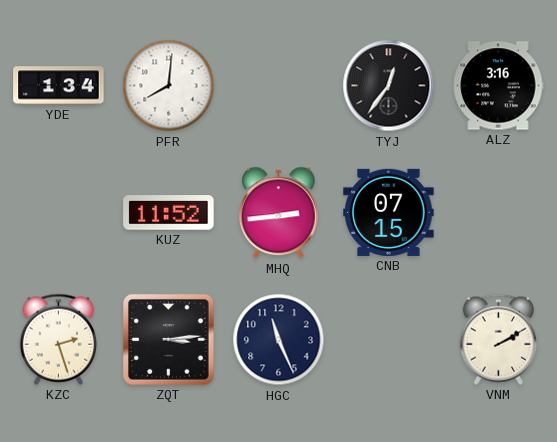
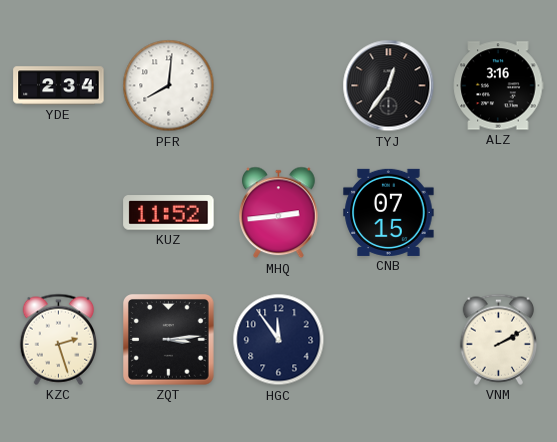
YDE: 1:34 -> 2:34 (59, 86)
HGC: 11:26 -> 11:54 (279, 340)
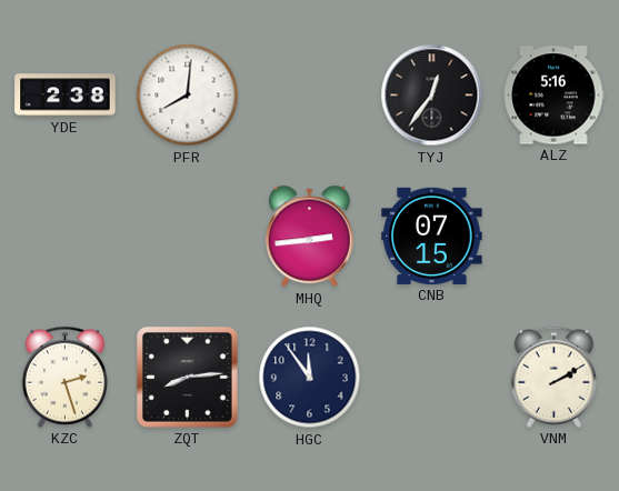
YDE: 2:34 -> 2:38 (66, 96)
ALZ: 3:16 -> 5:16 (553, 96)
KUZ: 11:52 -> none (169, 213)
ZQT: 3:14 -> 8:14 (188, 378)
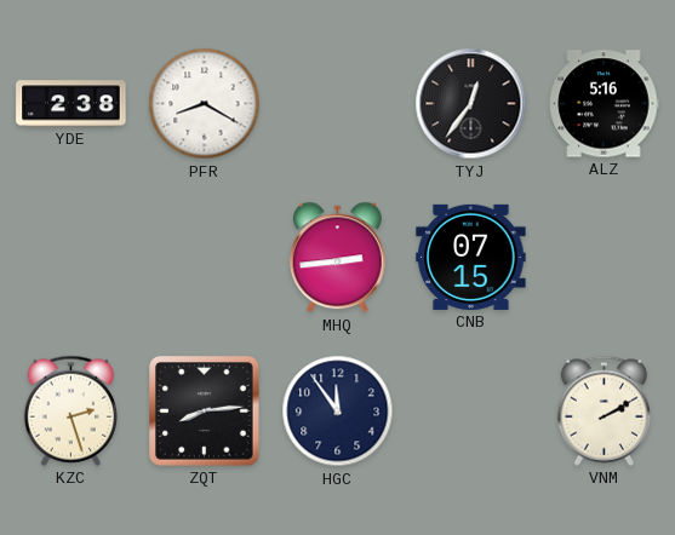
PFR: 8:01 -> 8:20 (205, 104)
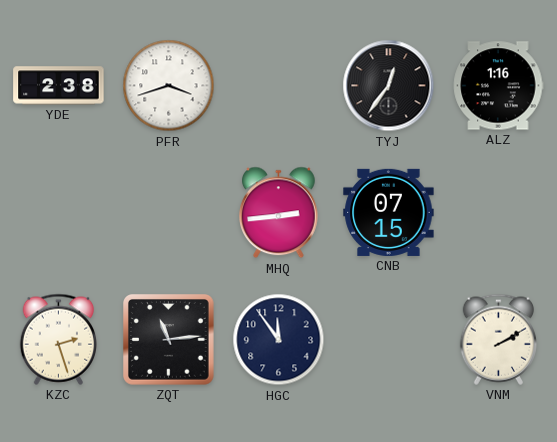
PFR: 8:20 -> 3:42 (169, 86)
ALZ: 5:16 -> 1:16 (498, 86)
ZQT: 8:14 -> 11:14 (169, 340)
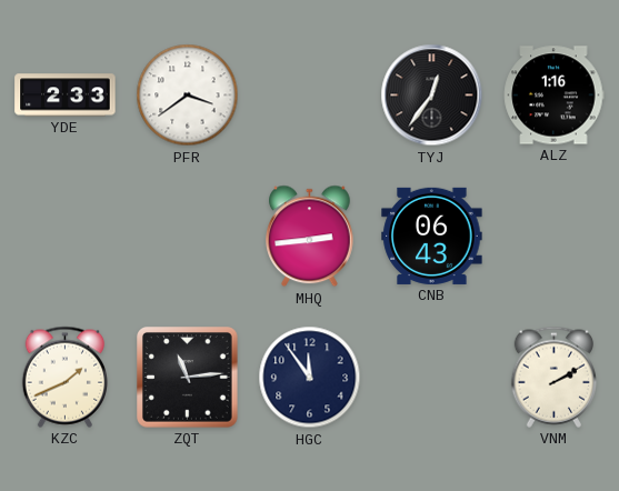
YDE: 2:38 -> 2:33 (66, 96)
PFR: 3:42 -> 3:39 (188, 96)
CNB: 07:15 -> 06:43 (432, 236)
KZC: 2:27 -> 1:41 (64, 377)
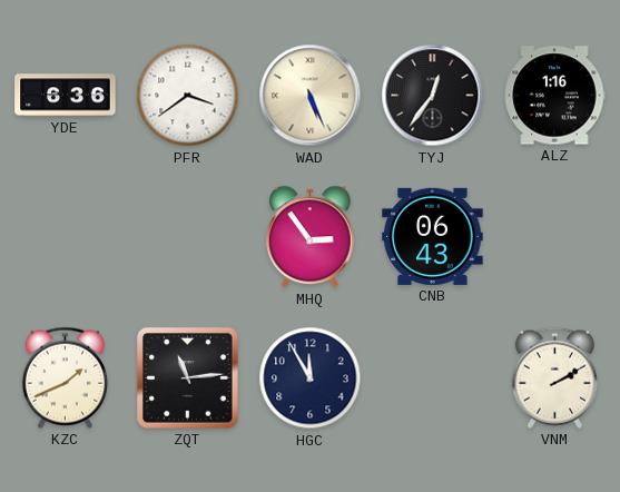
YDE: 2:33 -> 6:36 (66, 96)
WAD: none -> 5:26 (311, 96)
MHQ: 2:44 -> 2:54 (311, 237)
HGC: 11:54 -> 11:55 (311, 378)
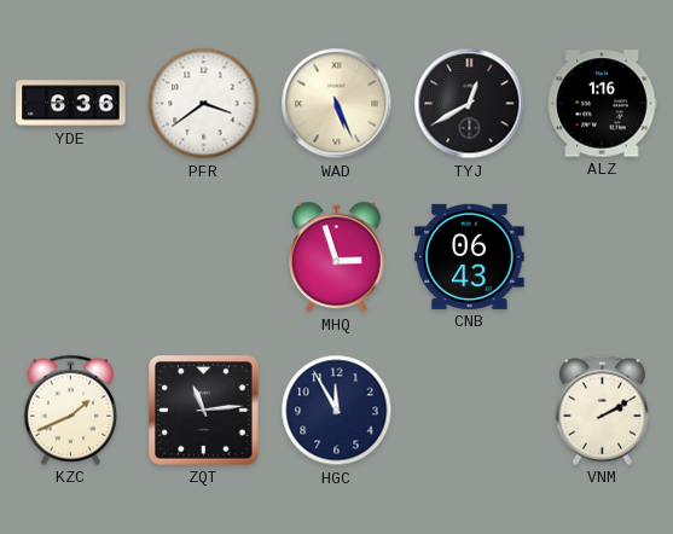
TYJ: 12:36 -> 12:40 (470, 104)
MHQ: 2:54 -> 2:57 (337, 257)
